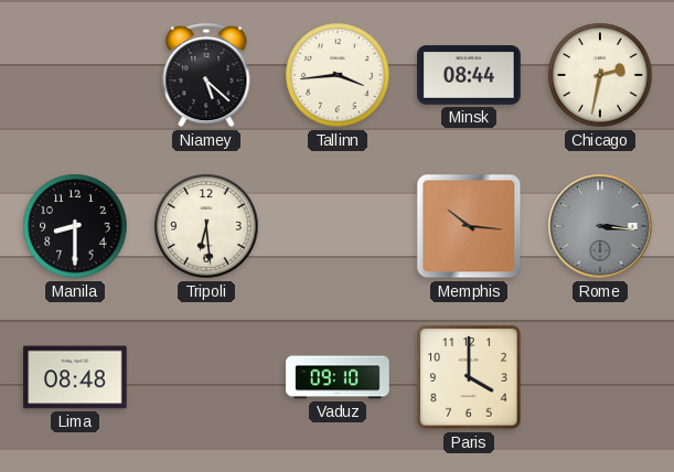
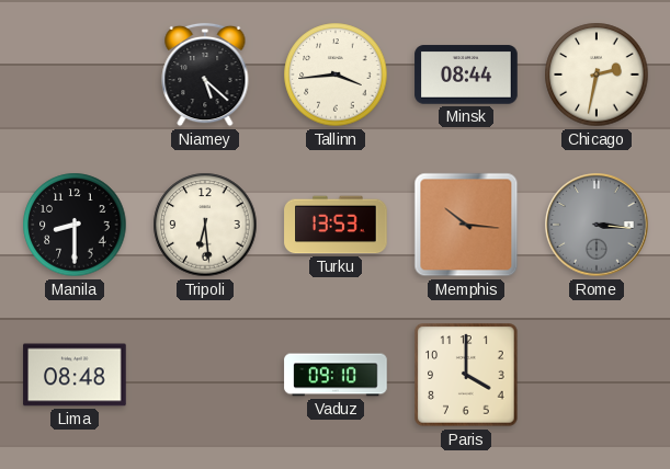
Turku: none -> 13:53 (336, 225)
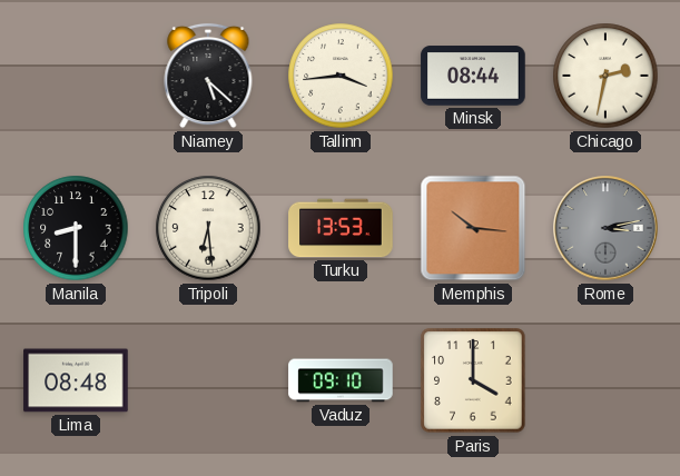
Rome: 3:16 -> 3:13 (605, 228)
